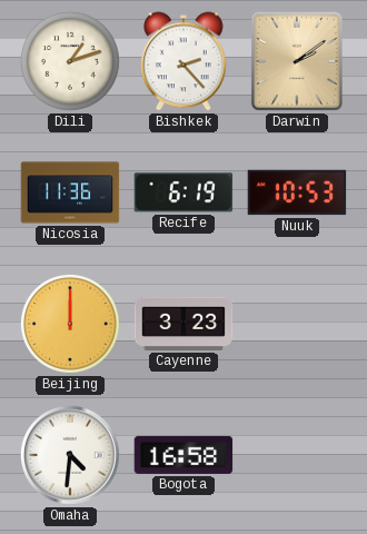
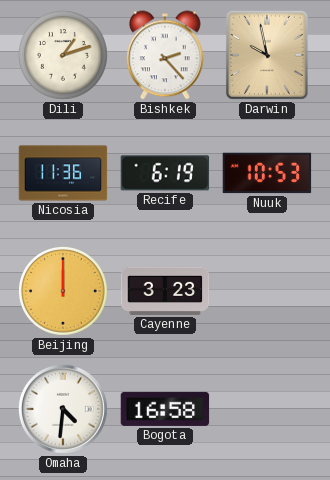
Darwin: 2:09 -> 9:58 (267, 55)
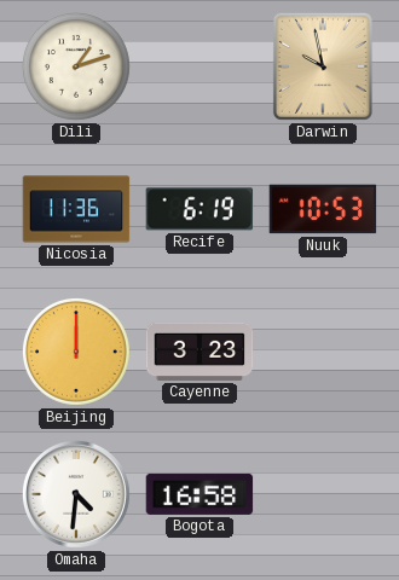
Bishkek: 2:23 -> none (166, 55)
